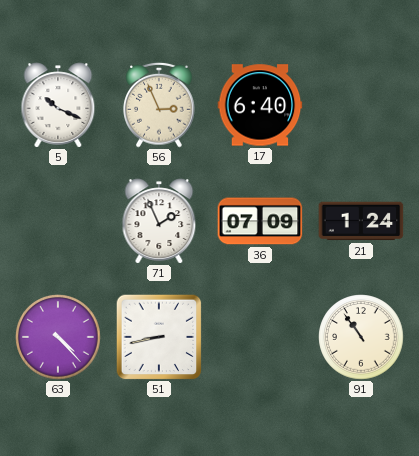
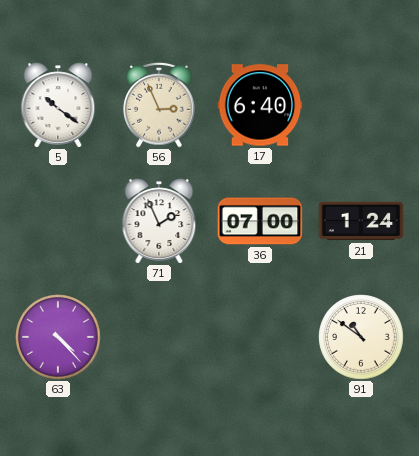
5: 10:19 -> 10:21 (58, 105)
36: 07:09 -> 07:00 (260, 221)
51: 8:43 -> none (159, 337)
91: 10:54 -> 10:51 (361, 337)
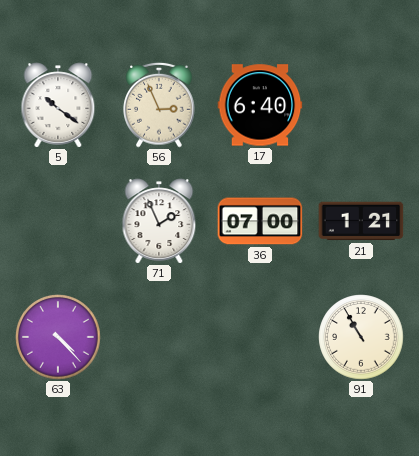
21: 1:24 -> 1:21 (361, 221)
91: 10:51 -> 10:55 (361, 337)
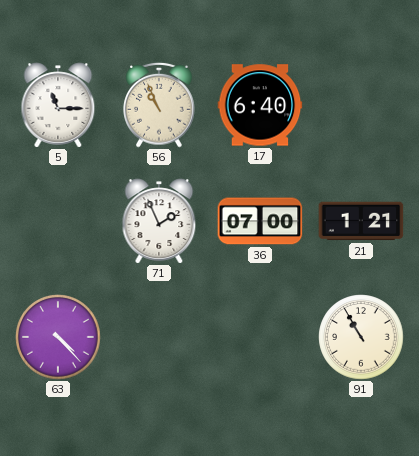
5: 10:21 -> 11:15 (58, 105)
56: 2:56 -> 10:56 (159, 105)
